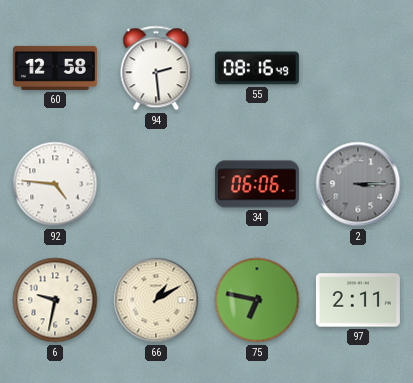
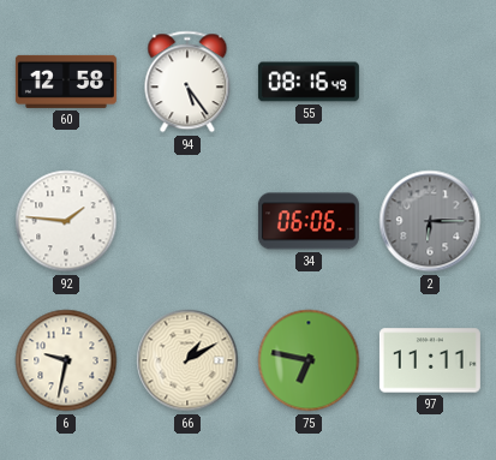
94: 2:29 -> 5:24 (187, 82)
92: 4:46 -> 1:46 (66, 221)
2: 3:15 -> 6:15 (430, 221)
97: 2:11 -> 11:11 (430, 360)
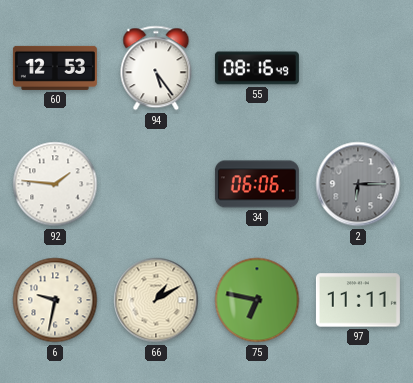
60: 12:58 -> 12:53 (55, 68)
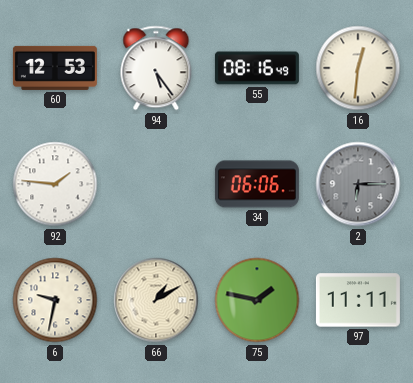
16: none -> 12:31 (358, 68)
75: 6:47 -> 1:47 (257, 300)
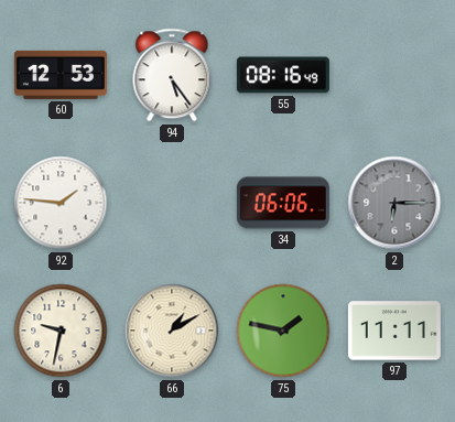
16: 12:31 -> none (358, 68)
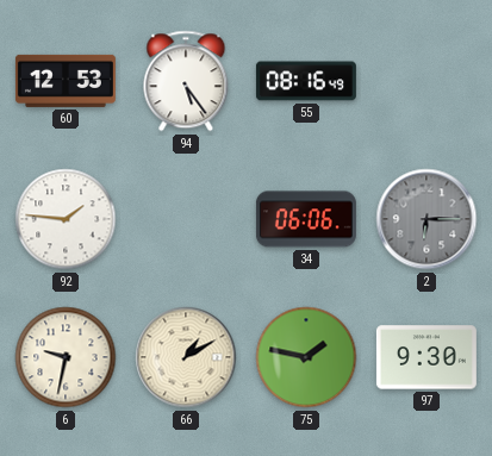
97: 11:11 -> 9:30 (426, 357)
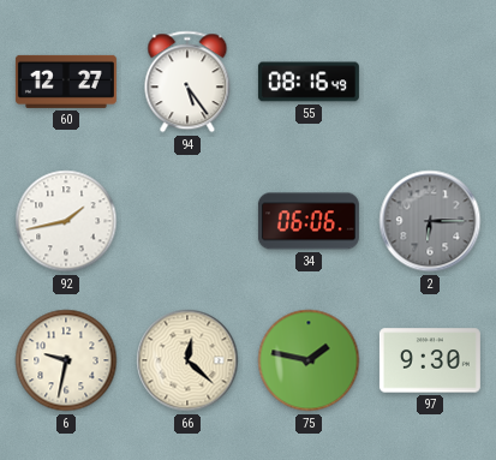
60: 12:53 -> 12:27 (66, 82)
92: 1:46 -> 1:43 (66, 221)
66: 1:10 -> 12:22 (187, 360)
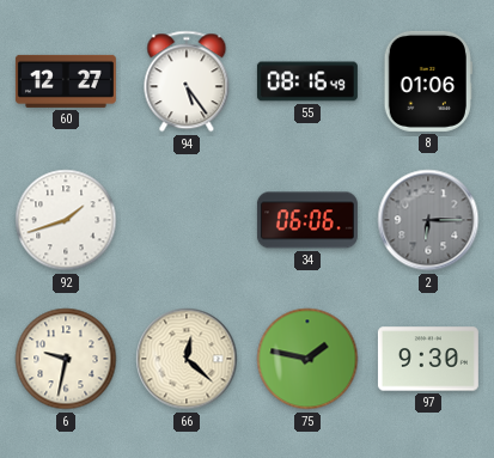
8: none -> 01:06 (428, 81)
92: 1:43 -> 1:42 (66, 220)
